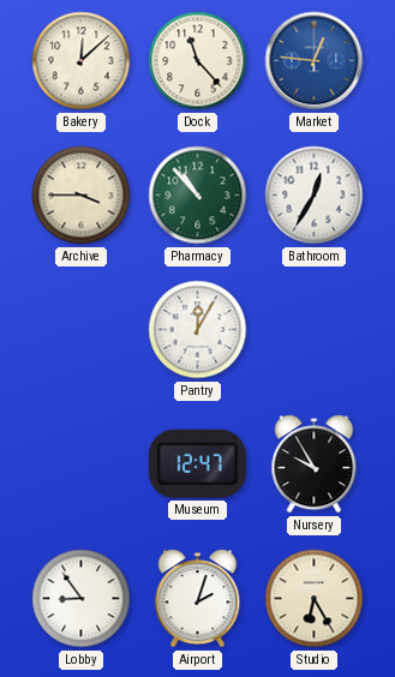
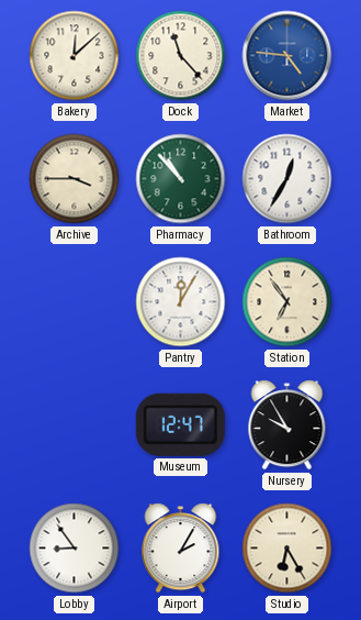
Market: 12:46 -> 4:46 (287, 56)
Station: none -> 6:54 (287, 302)
Airport: 2:03 -> 2:05 (181, 549)
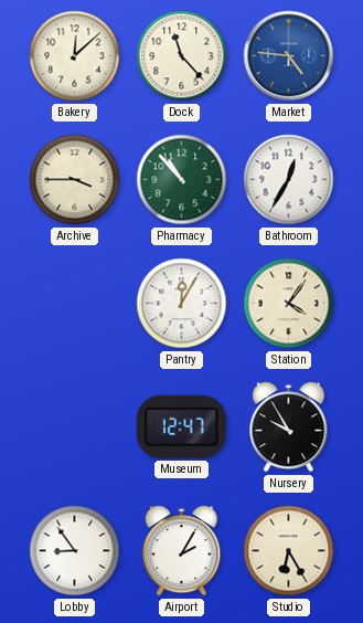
Station: 6:54 -> 4:06 (289, 304)
